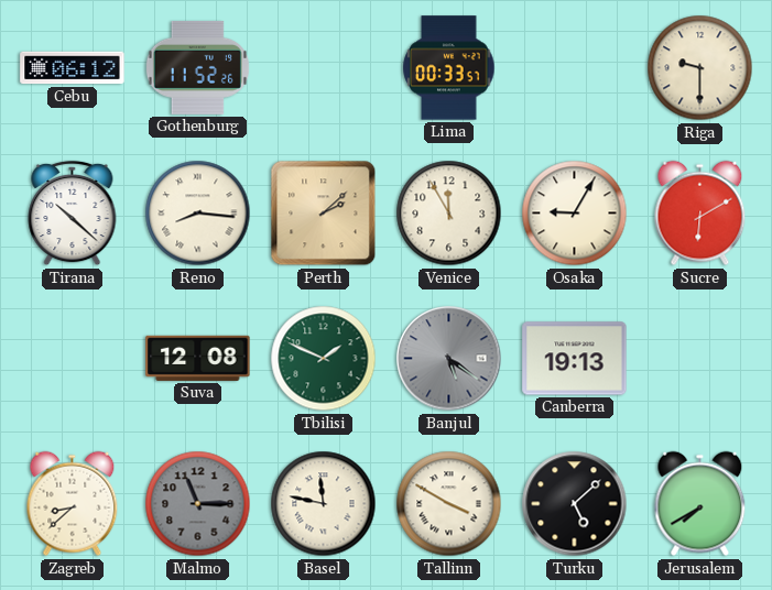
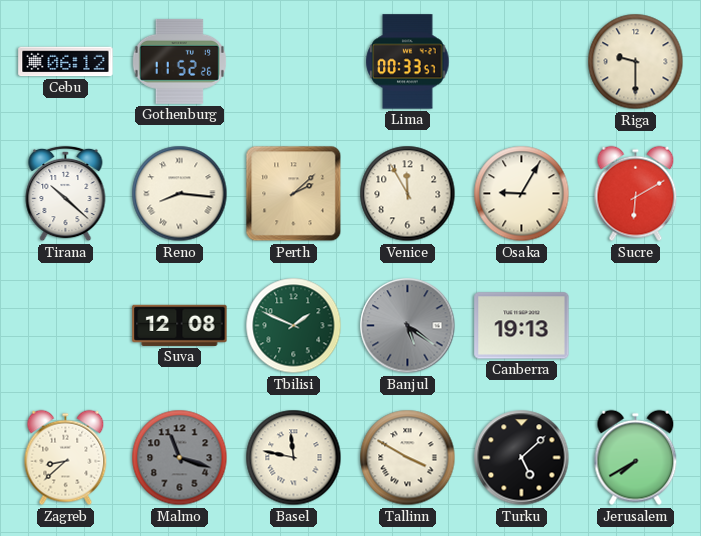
Malmo: 11:15 -> 11:18 (180, 458)
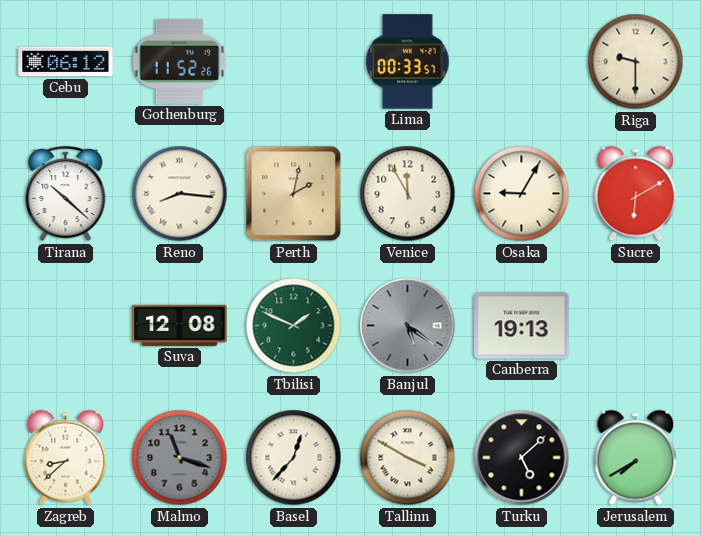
Perth: 2:08 -> 2:02 (294, 194)
Basel: 11:47 -> 12:37 (294, 458)
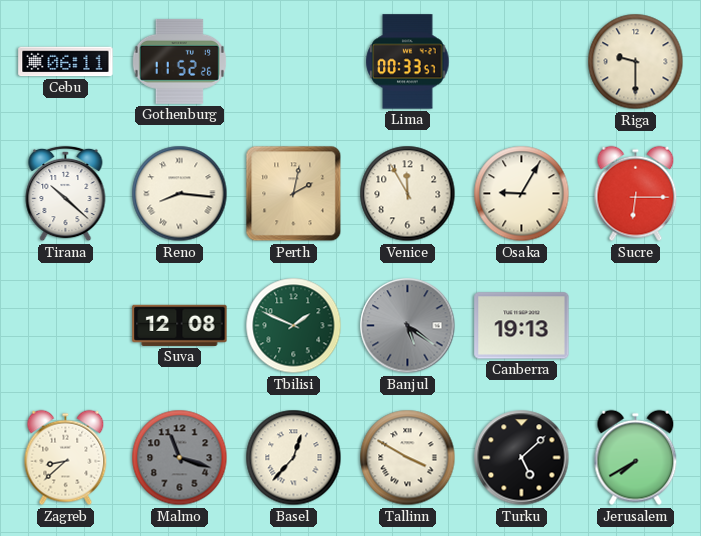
Cebu: 06:12 -> 06:11 (66, 62)
Sucre: 6:10 -> 6:15 (636, 194)
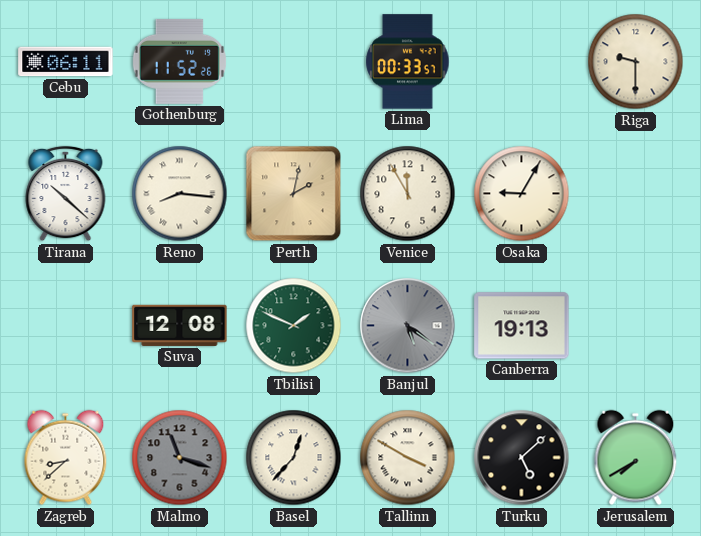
Sucre: 6:15 -> none (636, 194)
